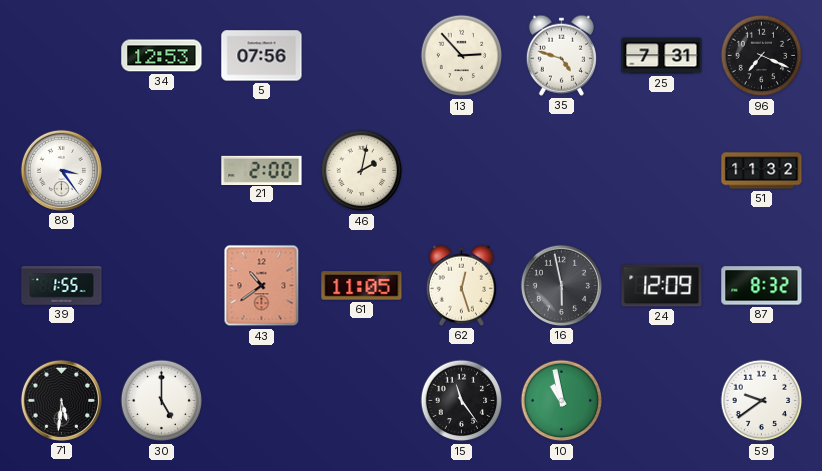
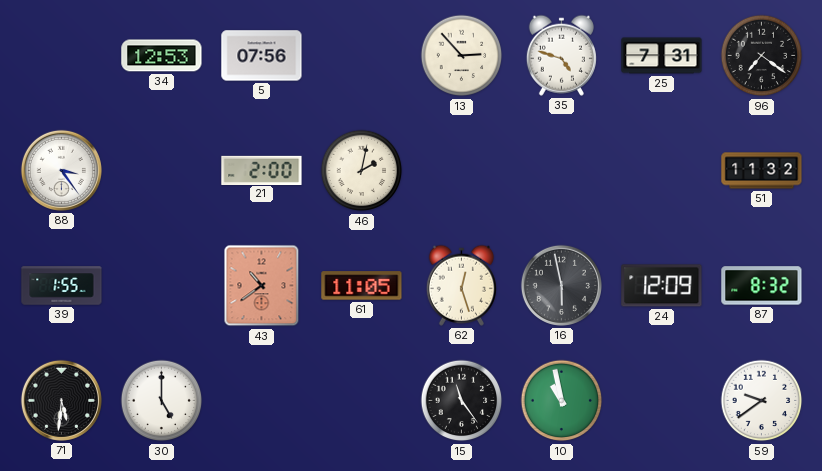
96: 7:19 -> 7:21 (762, 56)
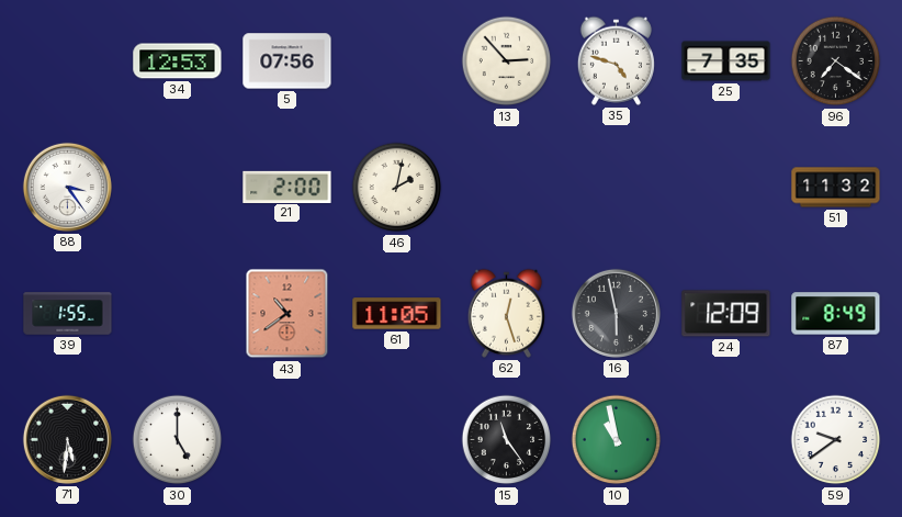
25: 7:31 -> 7:35 (726, 61)
87: 8:32 -> 8:49 (836, 314)
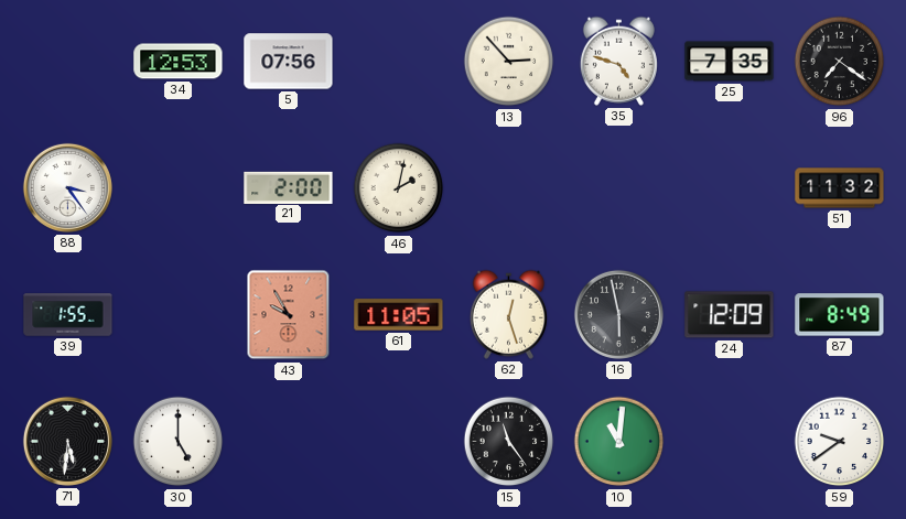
43: 10:39 -> 9:55 (289, 315)
10: 10:58 -> 11:01 (619, 442)
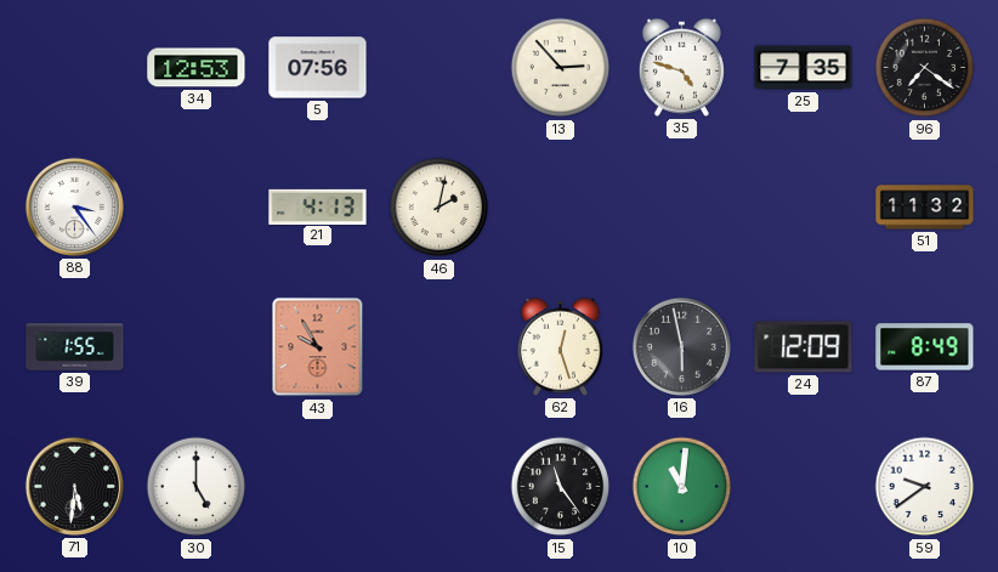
21: 2:00 -> 4:13 (318, 206)
61: 11:05 -> none (399, 315)
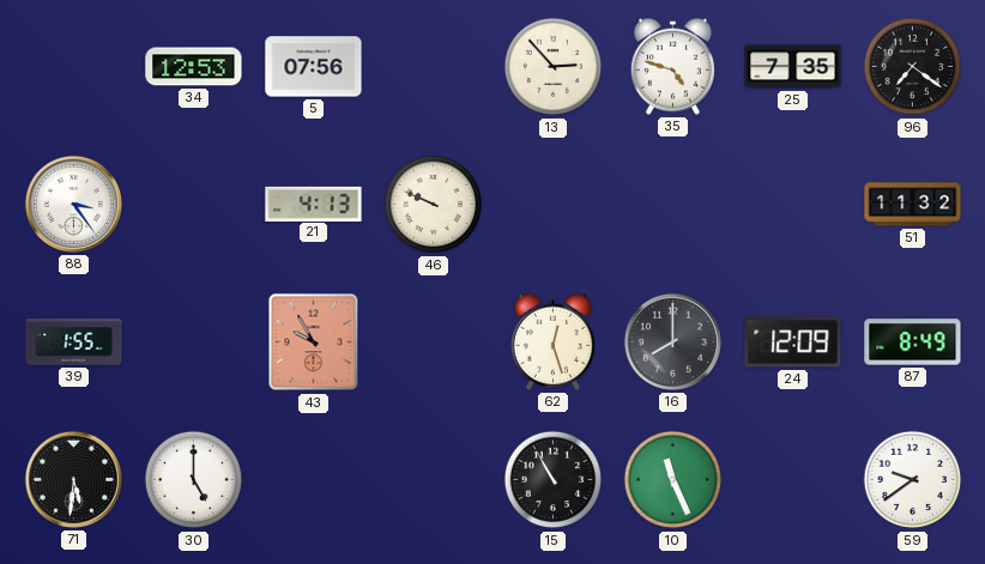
46: 2:02 -> 9:49 (434, 205)
16: 5:58 -> 8:00 (672, 341)
15: 11:24 -> 10:55 (554, 480)
10: 11:01 -> 11:26 (673, 480)
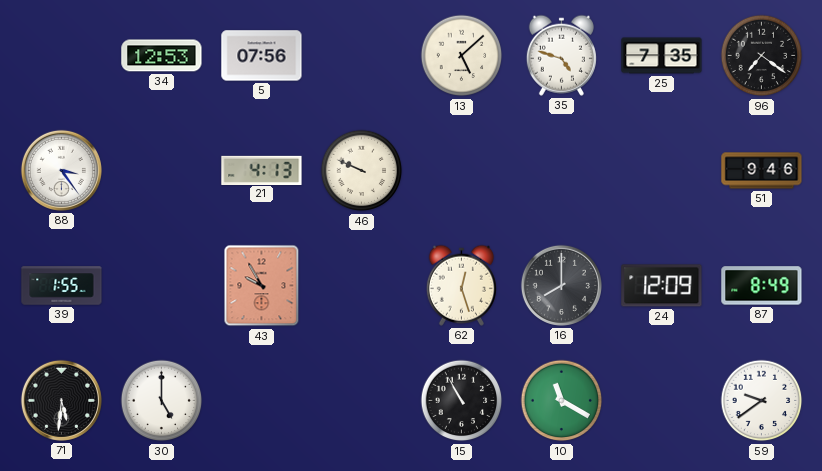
13: 2:53 -> 5:08 (462, 56)
51: 11:32 -> 9:46 (762, 171)
10: 11:26 -> 11:20 (562, 401)
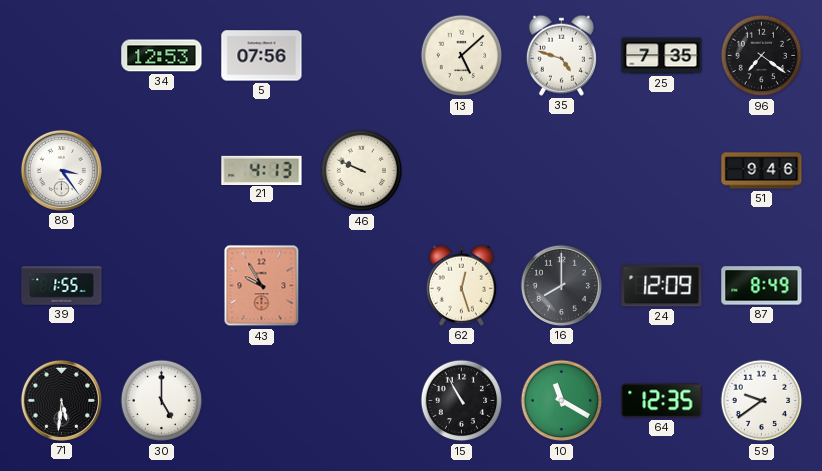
64: none -> 12:35 (662, 401)
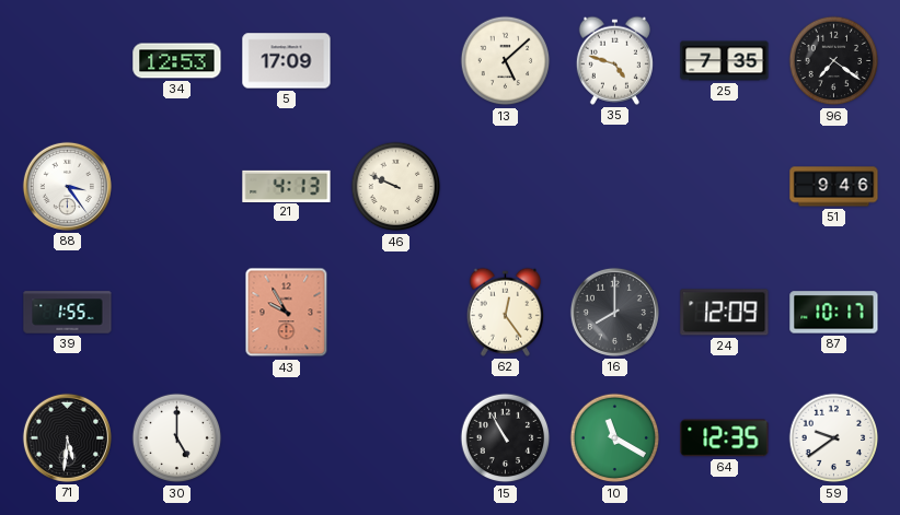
5: 07:56 -> 17:09 (287, 61)
62: 12:27 -> 12:24 (505, 312)
87: 8:49 -> 10:17 (834, 313)
